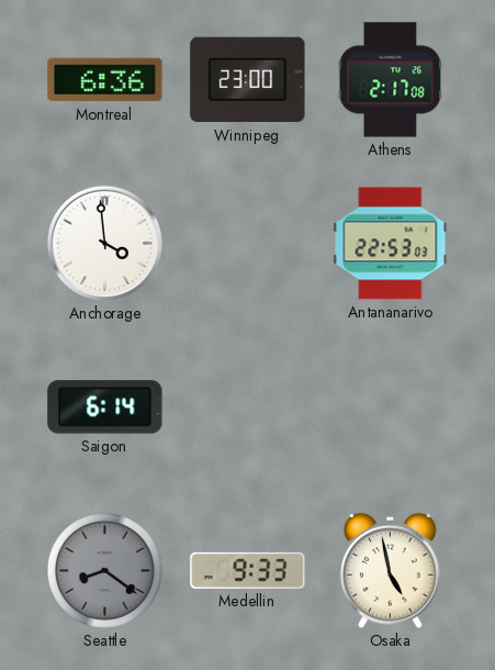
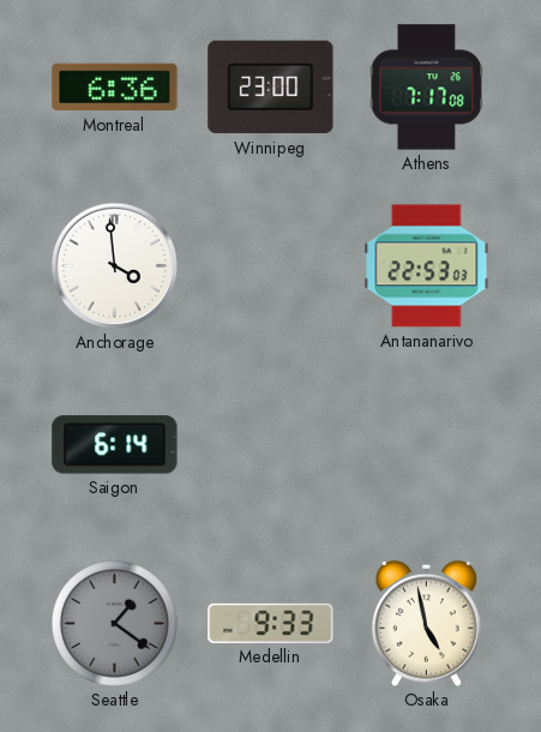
Athens: 2:17 -> 7:17 (427, 88)
Seattle: 8:21 -> 1:21 (114, 623)
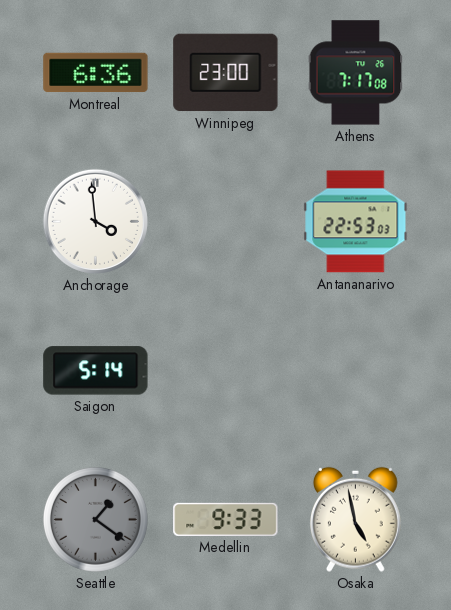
Saigon: 6:14 -> 5:14 (96, 371)
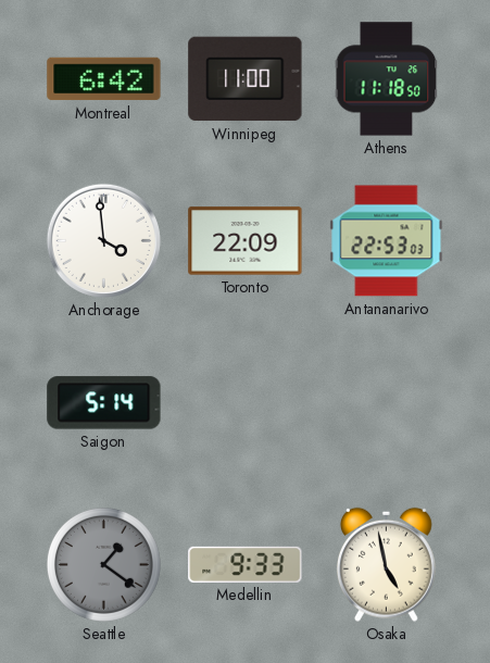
Montreal: 6:36 -> 6:42 (104, 79)
Winnipeg: 23:00 -> 11:00 (246, 79)
Athens: 7:17 -> 11:18 (387, 79)
Toronto: none -> 22:09 (246, 241)
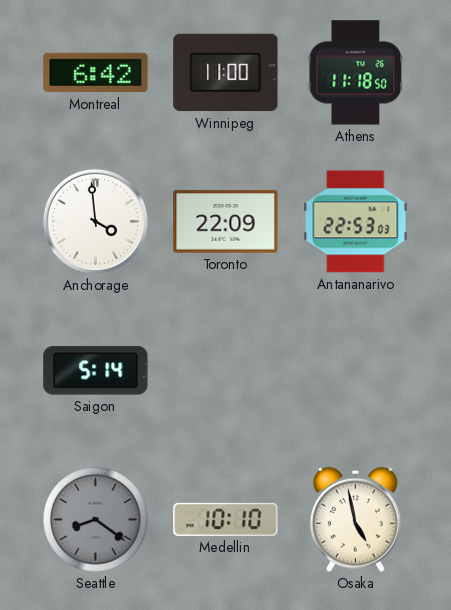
Seattle: 1:21 -> 8:21 (95, 519)
Medellin: 9:33 -> 10:10 (226, 519)
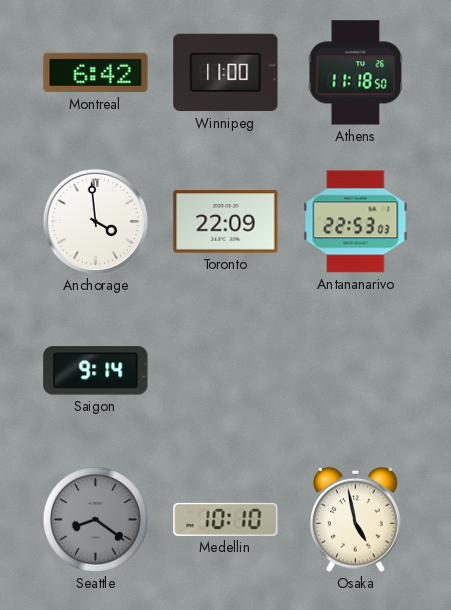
Saigon: 5:14 -> 9:14 (96, 371)
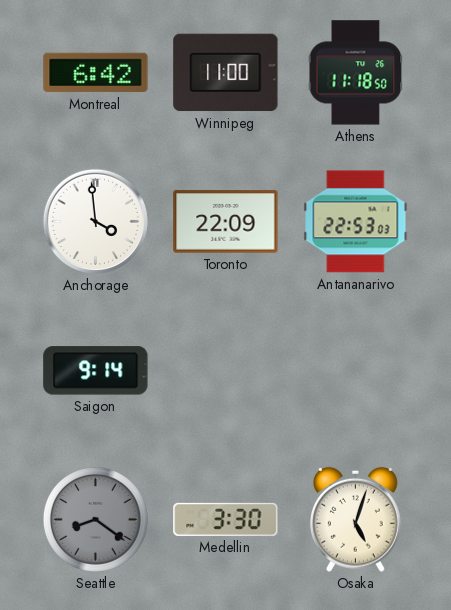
Medellin: 10:10 -> 3:30 (226, 519)
Osaka: 4:58 -> 5:03 (356, 519)
